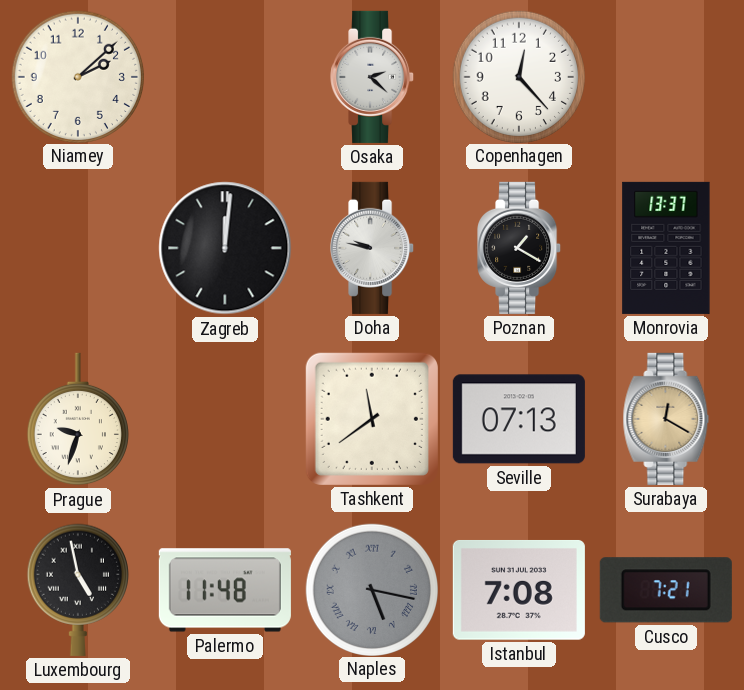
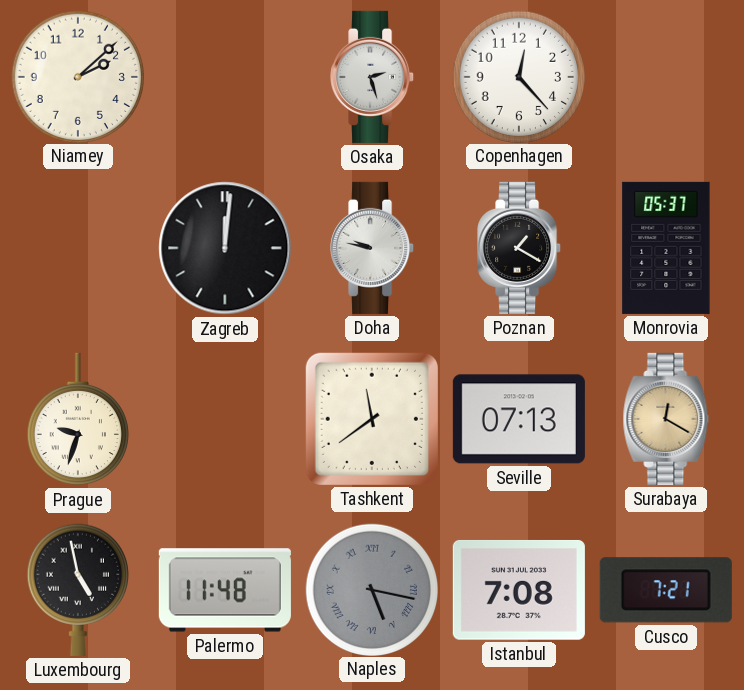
Osaka: 2:22 -> 2:27 (373, 77)
Monrovia: 13:37 -> 05:37 (666, 248)
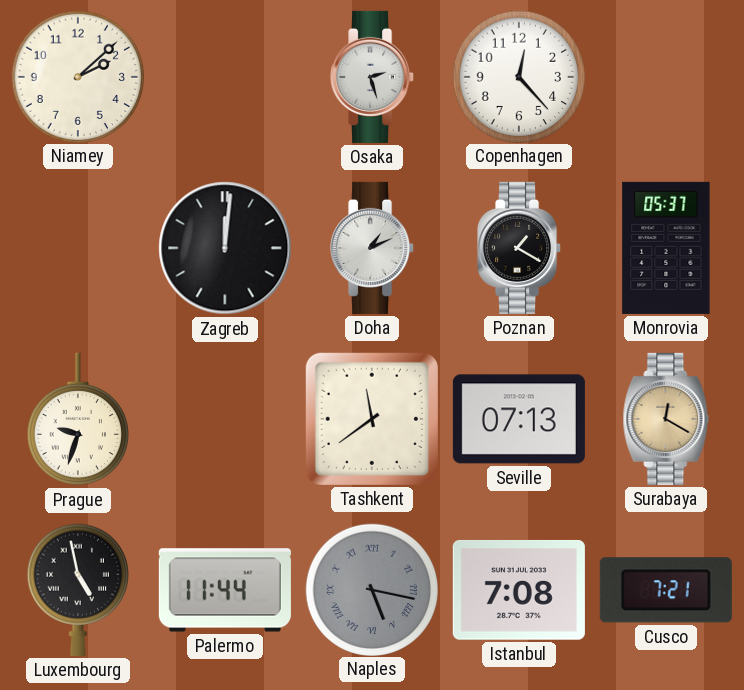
Doha: 9:47 -> 1:11 (373, 248)
Palermo: 11:48 -> 11:44 (225, 590)
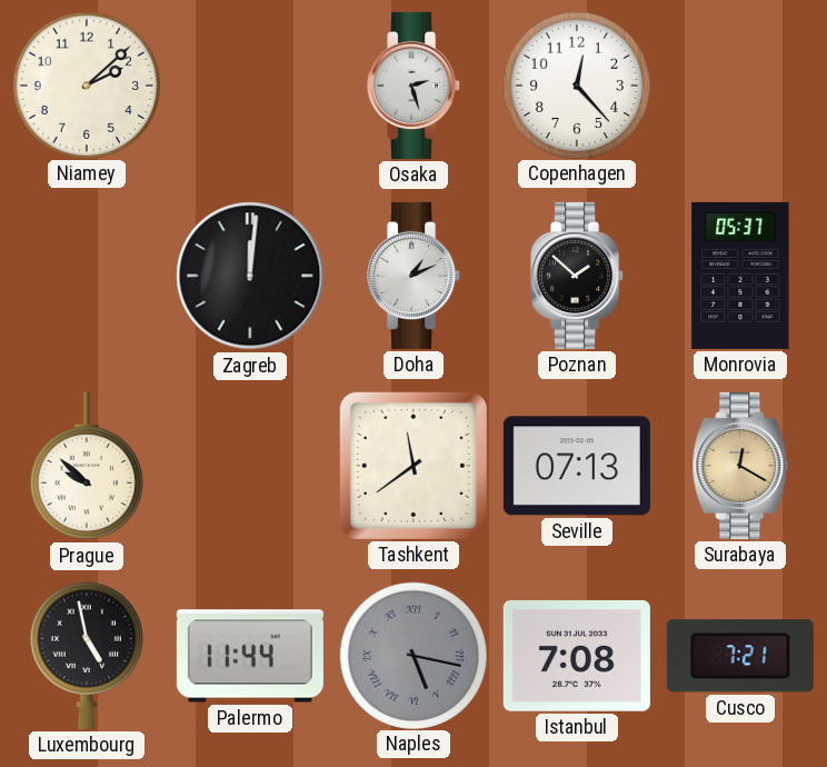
Poznan: 1:20 -> 1:52 (578, 276)
Prague: 9:33 -> 9:52 (87, 466)
